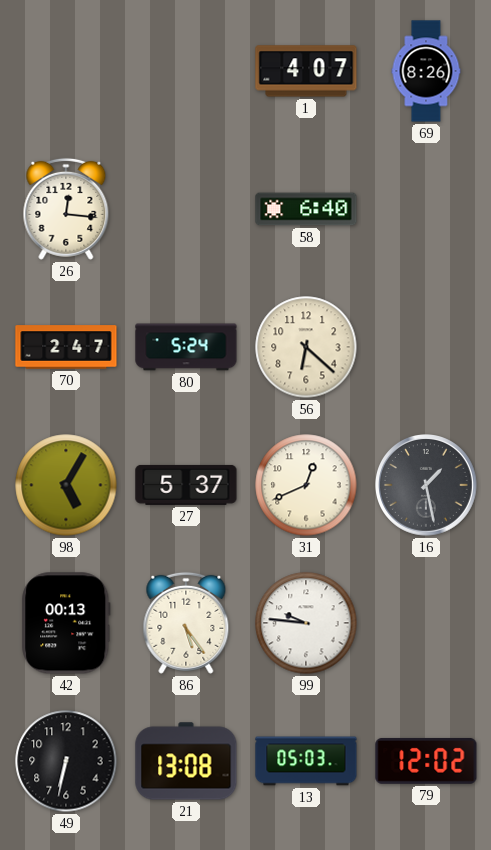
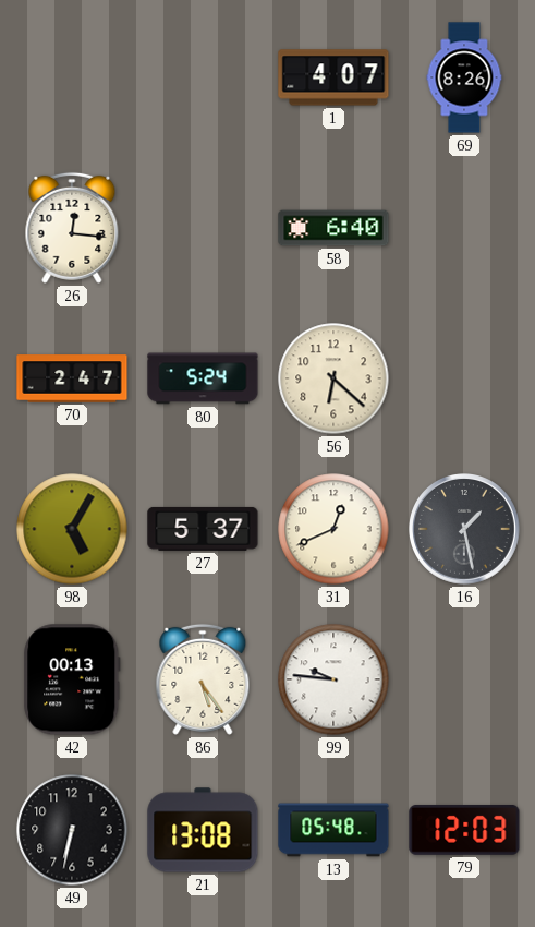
13: 05:03 -> 05:48 (333, 830)
79: 12:02 -> 12:03 (464, 830)
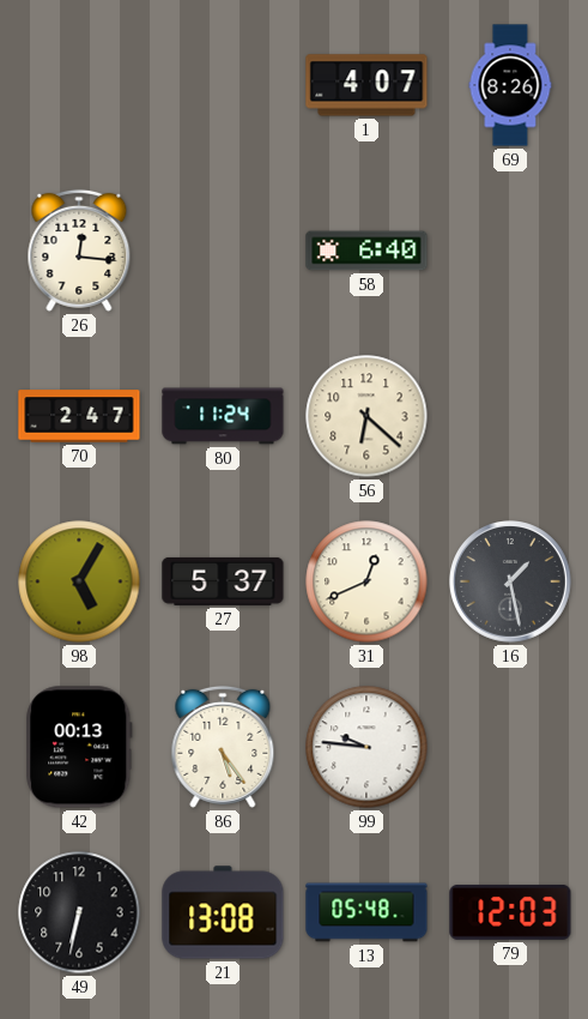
80: 5:24 -> 11:24 (223, 416)
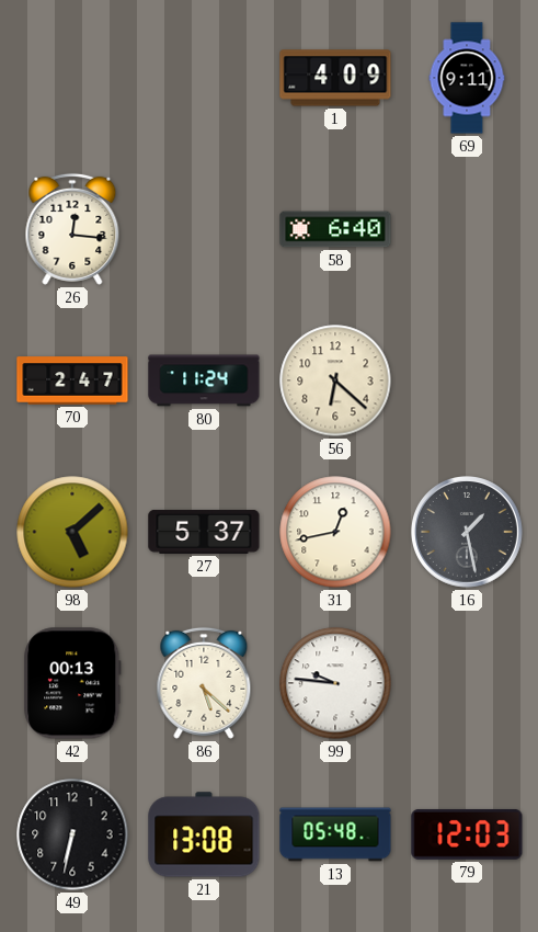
1: 4:07 -> 4:09 (335, 78)
69: 8:26 -> 9:11 (467, 78)
98: 5:05 -> 5:08 (72, 532)
31: 12:41 -> 12:43 (335, 532)
86: 5:24 -> 5:22 (204, 683)
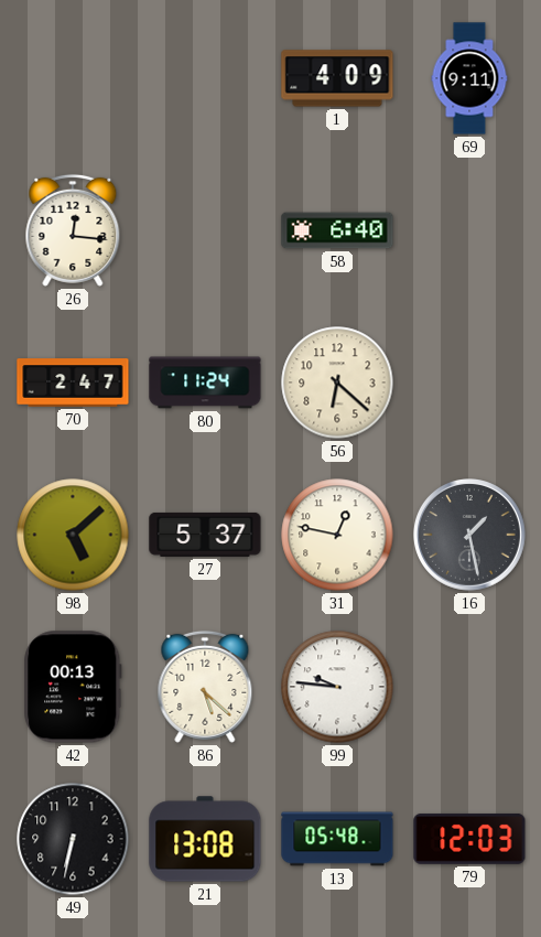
31: 12:43 -> 12:47 (337, 535)
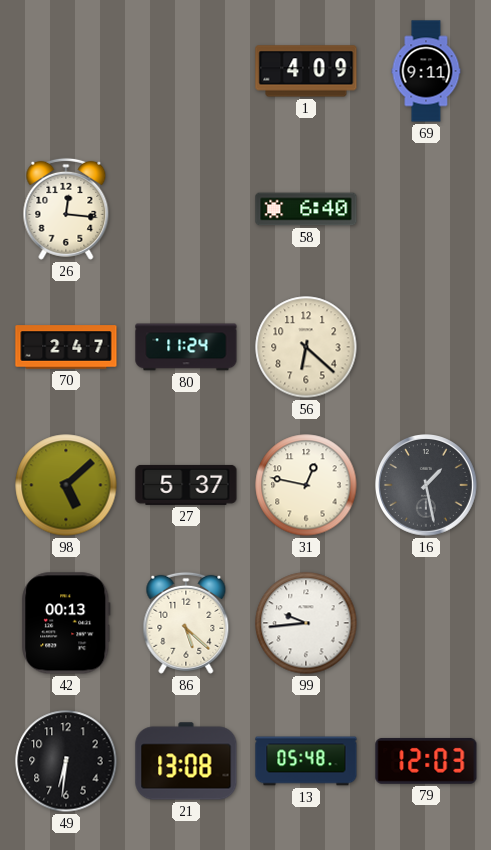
99: 9:46 -> 9:44 (306, 623)
49: 6:32 -> 6:31 (66, 761)
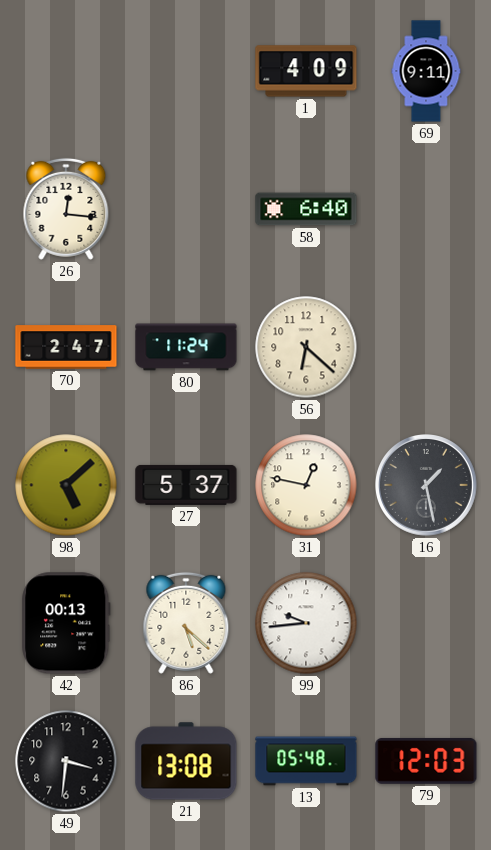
49: 6:31 -> 3:31 (66, 761)
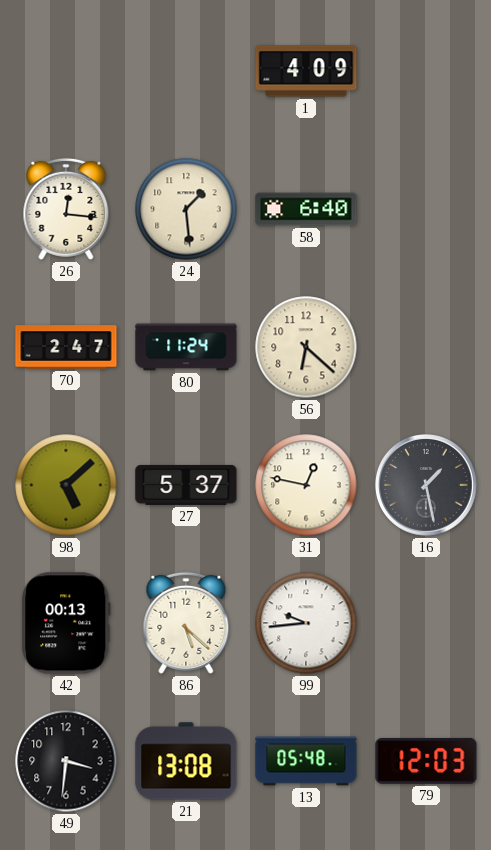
69: 9:11 -> none (426, 71)
24: none -> 1:29 (186, 209)
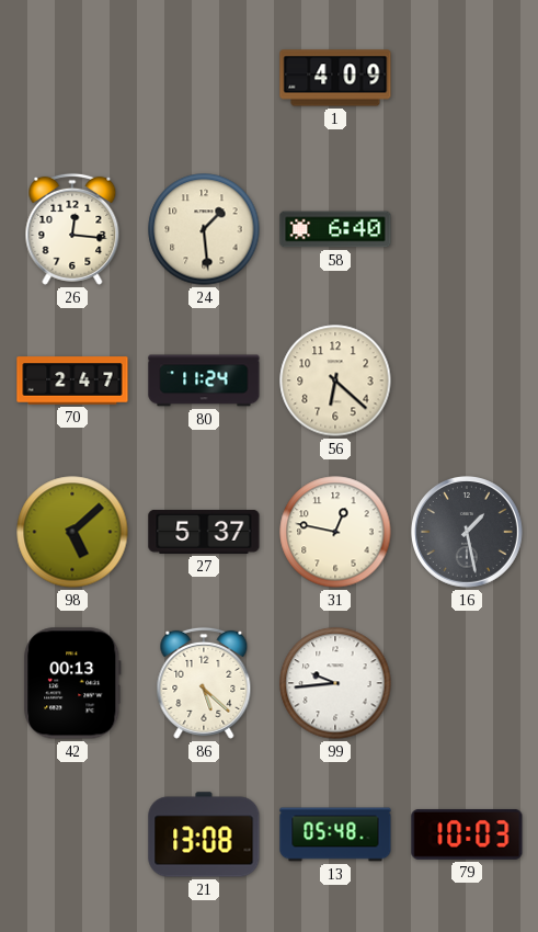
49: 3:31 -> none (66, 761)
79: 12:03 -> 10:03 (467, 834)
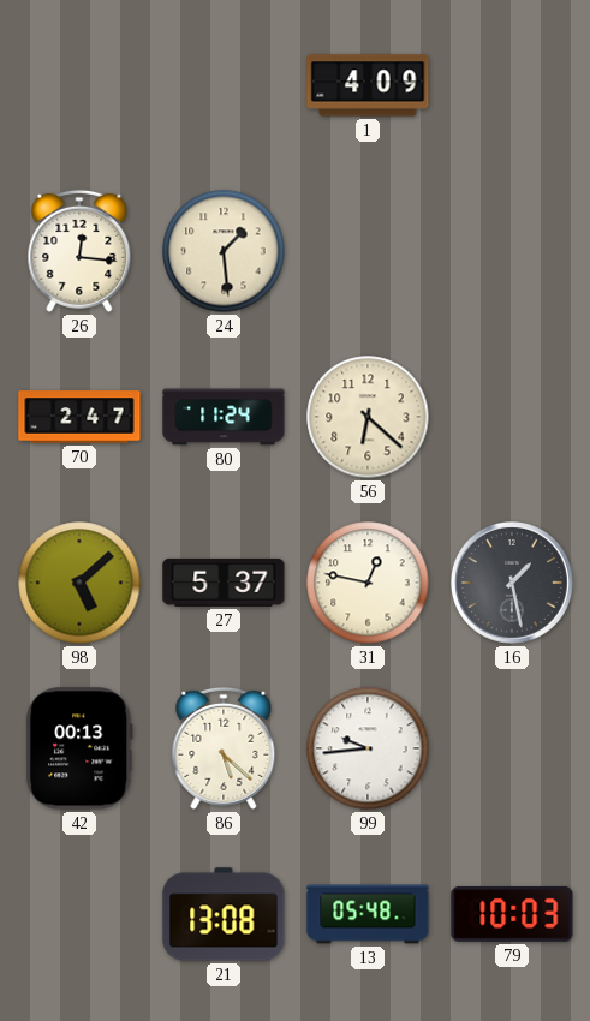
58: 6:40 -> none (335, 229)
